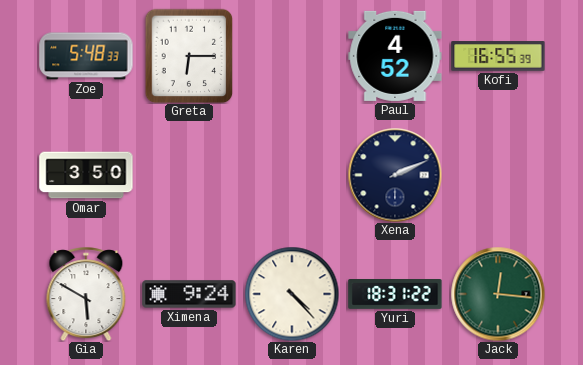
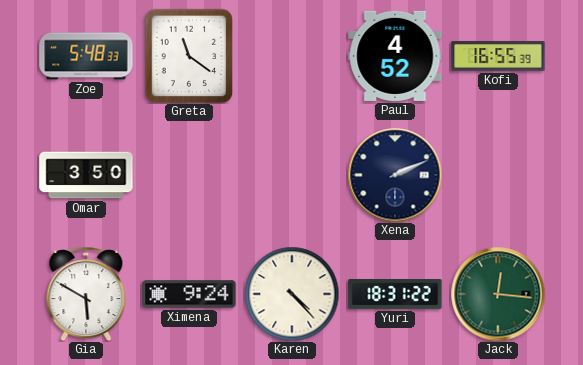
Greta: 6:15 -> 11:21 (189, 56)
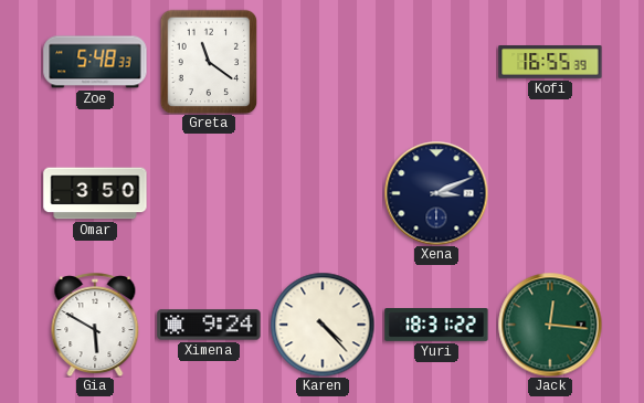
Paul: 4:52 -> none (395, 56)
Xena: 2:11 -> 3:11 (436, 193)
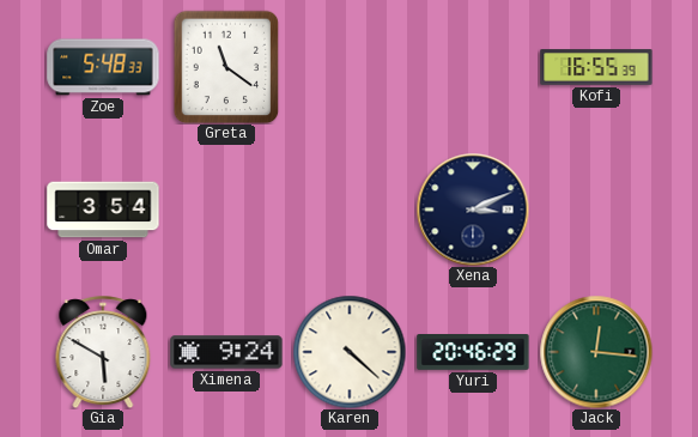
Omar: 3:50 -> 3:54 (103, 210)
Karen: 4:23 -> 4:22 (350, 352)
Yuri: 18:31 -> 20:46 (473, 353)
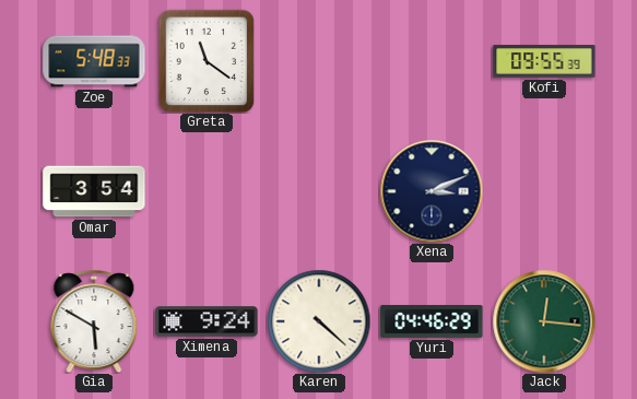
Kofi: 16:55 -> 09:55 (544, 61)
Yuri: 20:46 -> 04:46 (432, 322)
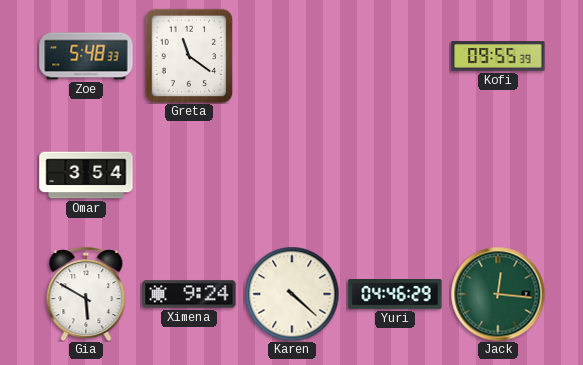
Xena: 3:11 -> none (432, 191)
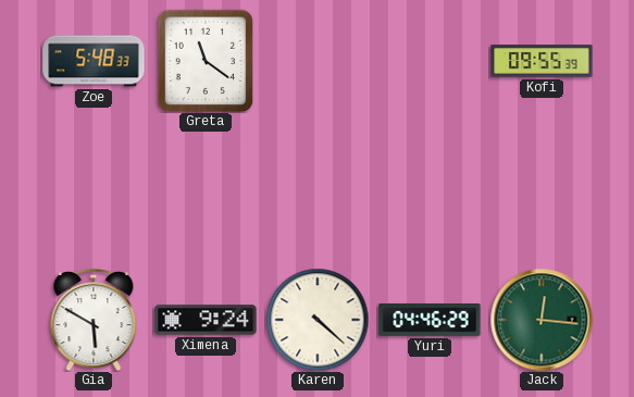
Omar: 3:54 -> none (86, 175)
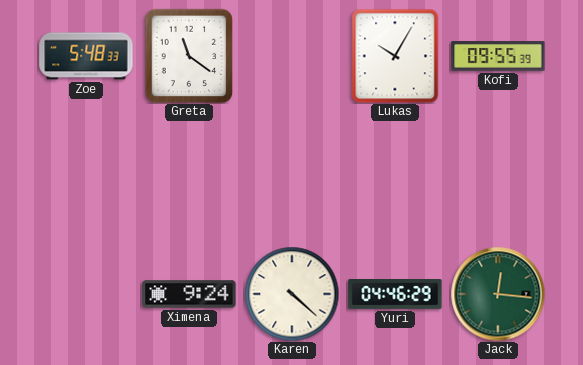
Lukas: none -> 10:05 (395, 56)
Gia: 5:50 -> none (94, 320)
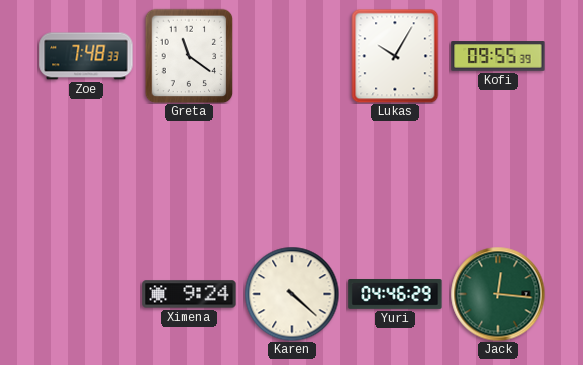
Zoe: 5:48 -> 7:48 (86, 56)
